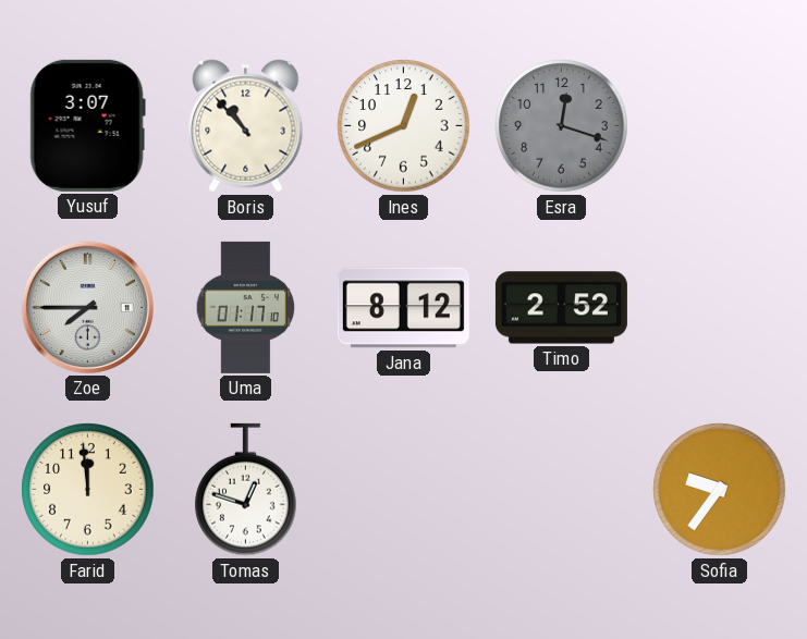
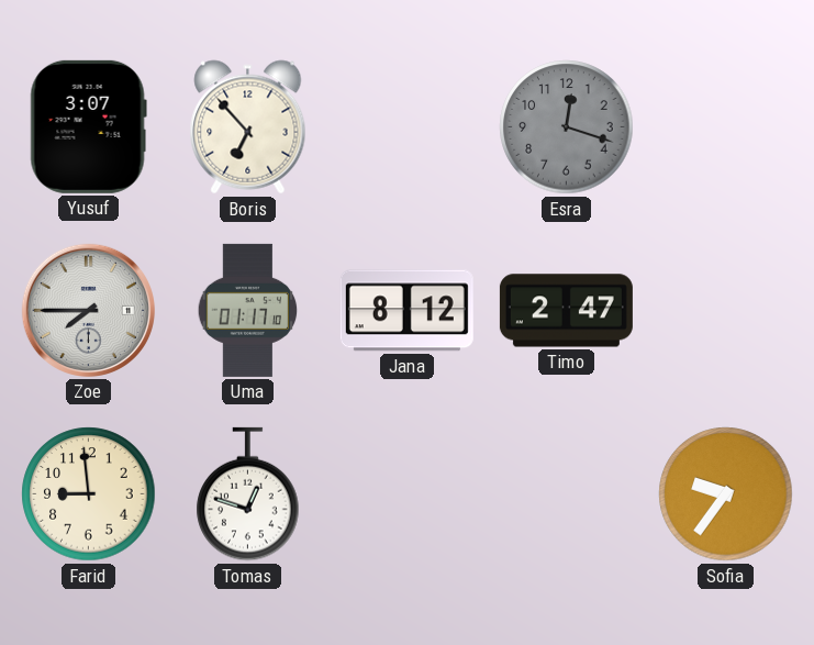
Boris: 10:53 -> 6:53 (248, 127)
Ines: 12:41 -> none (404, 126)
Timo: 2:52 -> 2:47 (566, 311)
Farid: 11:59 -> 8:59 (89, 494)
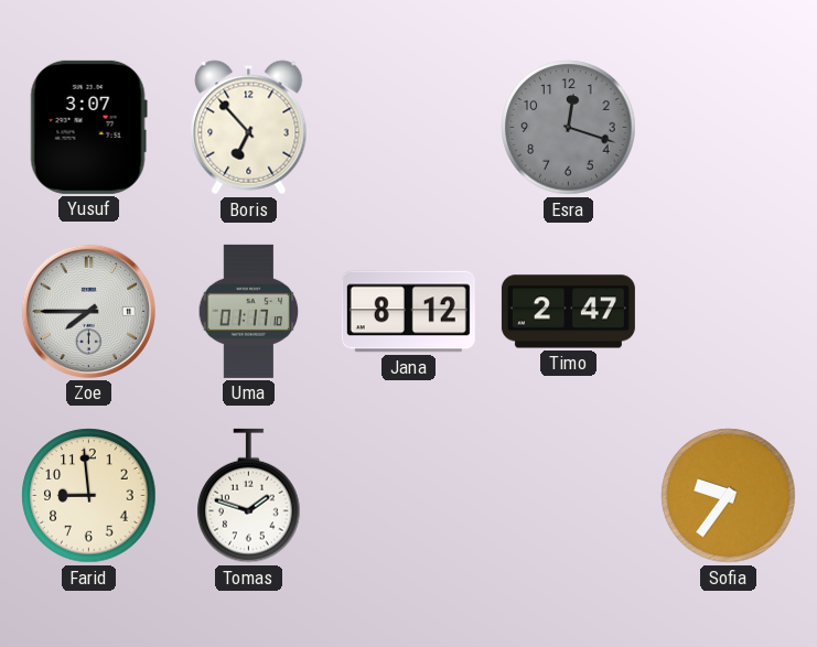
Tomas: 12:48 -> 1:48 (249, 496)
